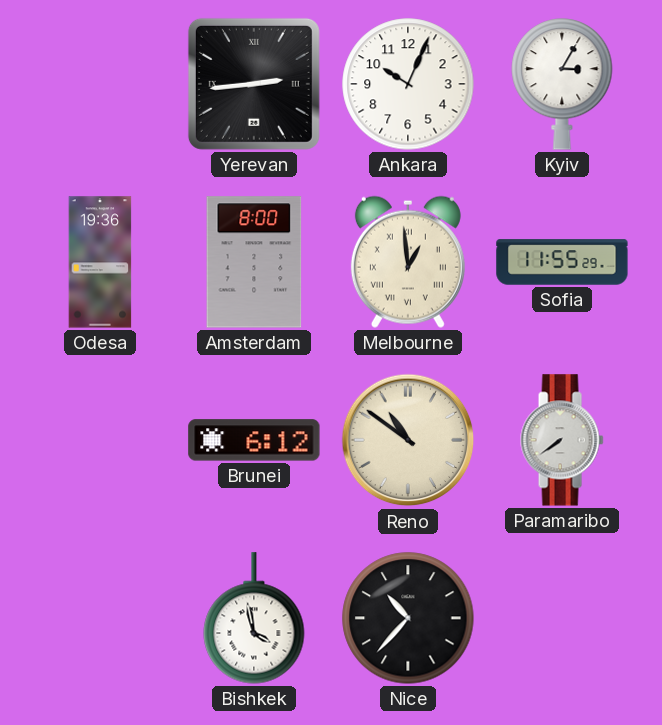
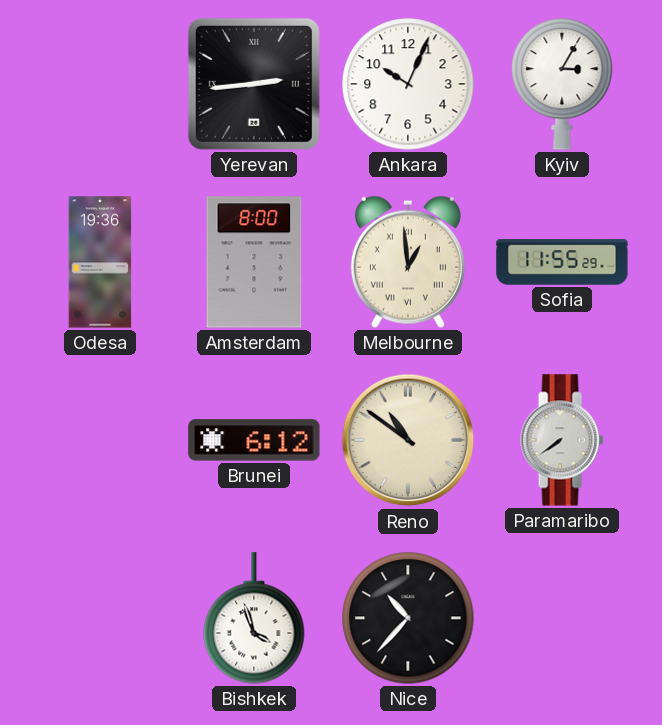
Bishkek: 3:58 -> 3:57 (254, 618)
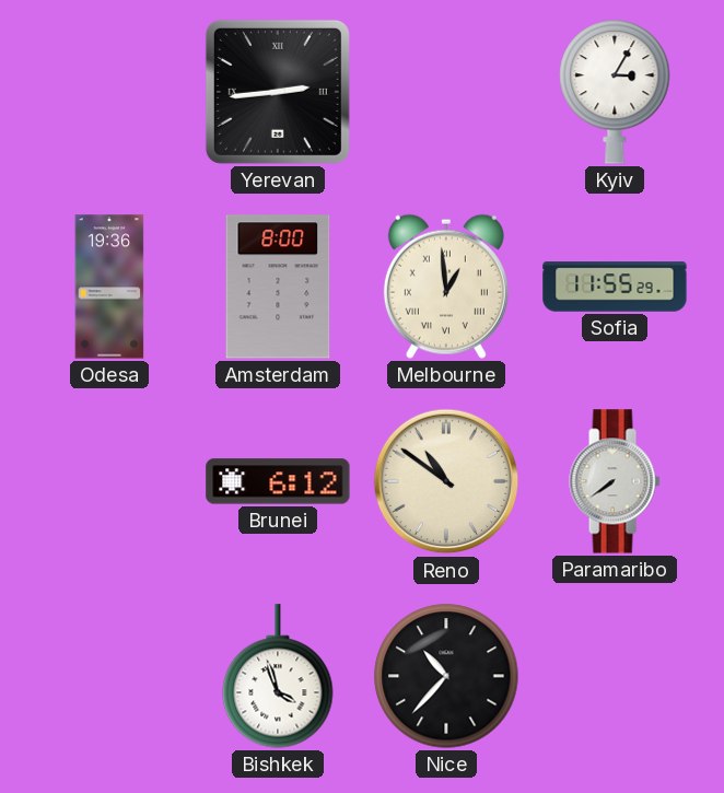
Ankara: 10:04 -> none (408, 84)
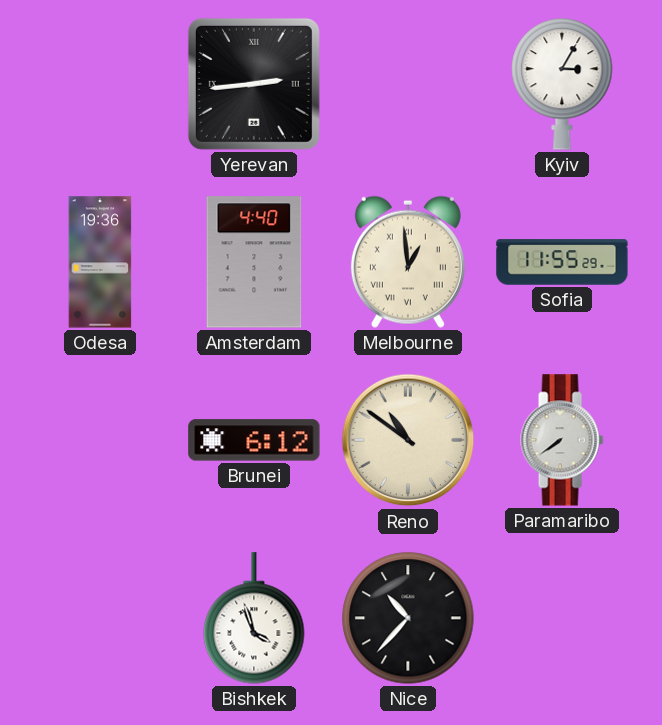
Amsterdam: 8:00 -> 4:40 (254, 262)
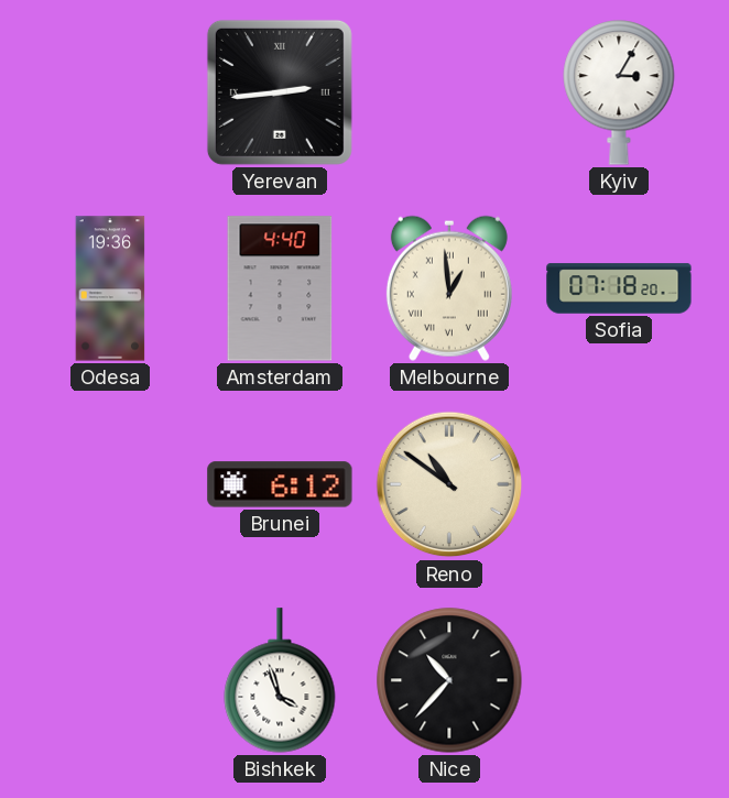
Sofia: 11:55 -> 07:18 (619, 288)
Paramaribo: 7:39 -> none (562, 440)
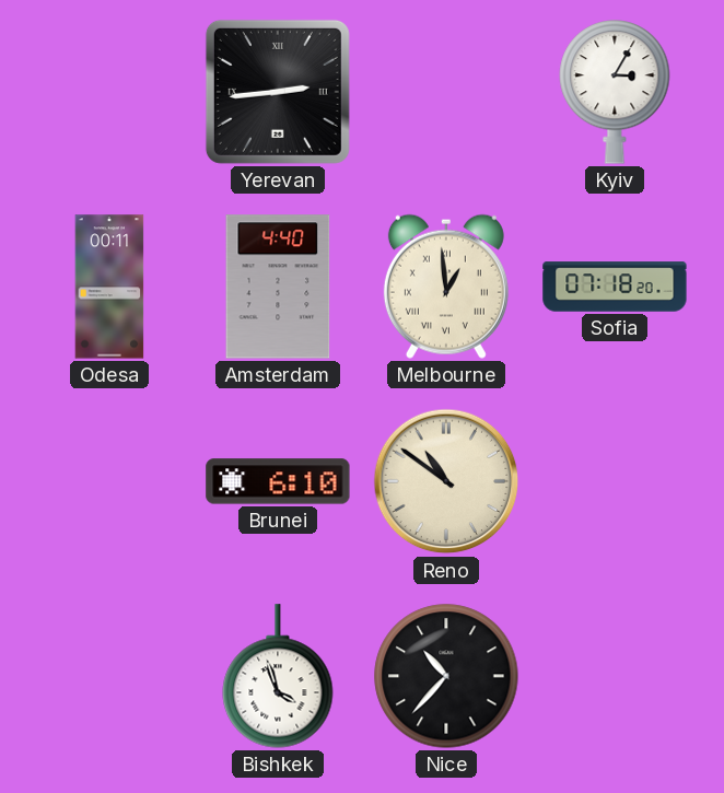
Odesa: 19:36 -> 00:11 (109, 287)
Brunei: 6:12 -> 6:10 (278, 481)
